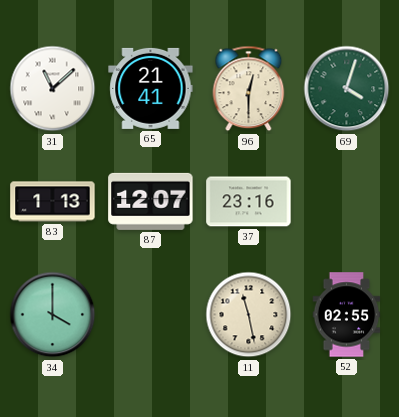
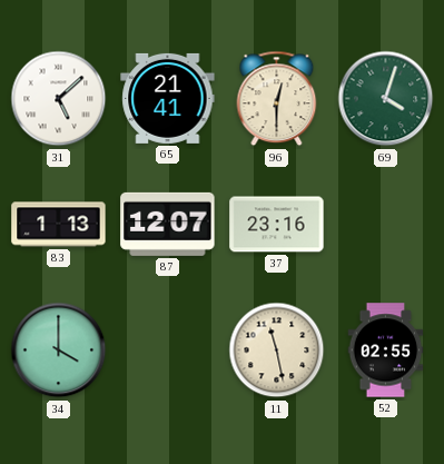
31: 11:08 -> 5:08 (59, 99)
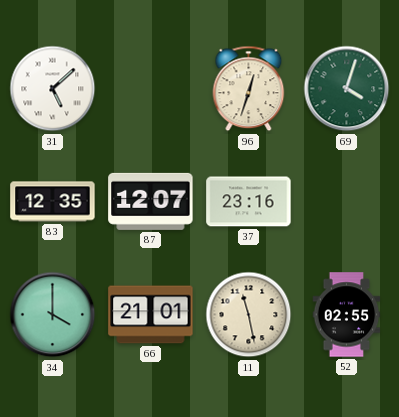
65: 21:41 -> none (168, 98)
96: 12:30 -> 12:33 (249, 89)
83: 1:13 -> 12:35 (53, 202)
66: none -> 21:01 (151, 315)
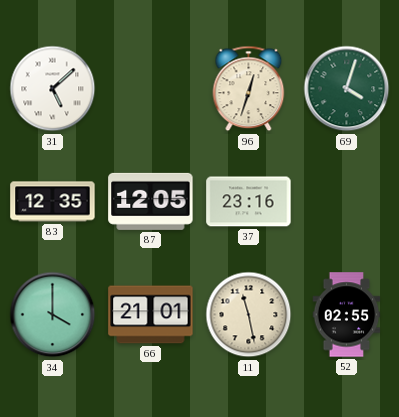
87: 12:07 -> 12:05 (151, 201)
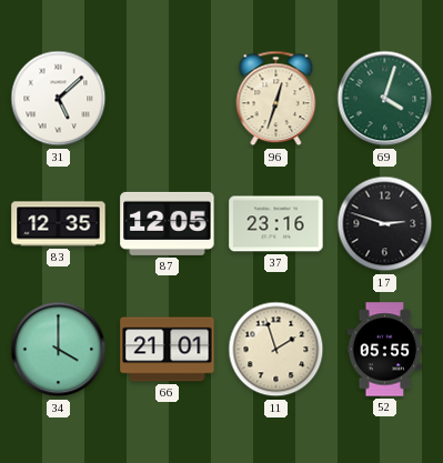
17: none -> 2:48 (385, 224)
11: 11:28 -> 1:57 (276, 350)
52: 02:55 -> 05:55 (385, 350)
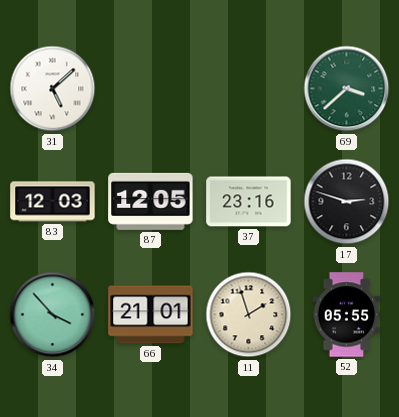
96: 12:33 -> none (276, 99)
69: 4:03 -> 3:38 (347, 89)
83: 12:35 -> 12:03 (53, 202)
34: 4:00 -> 3:53 (53, 315)
